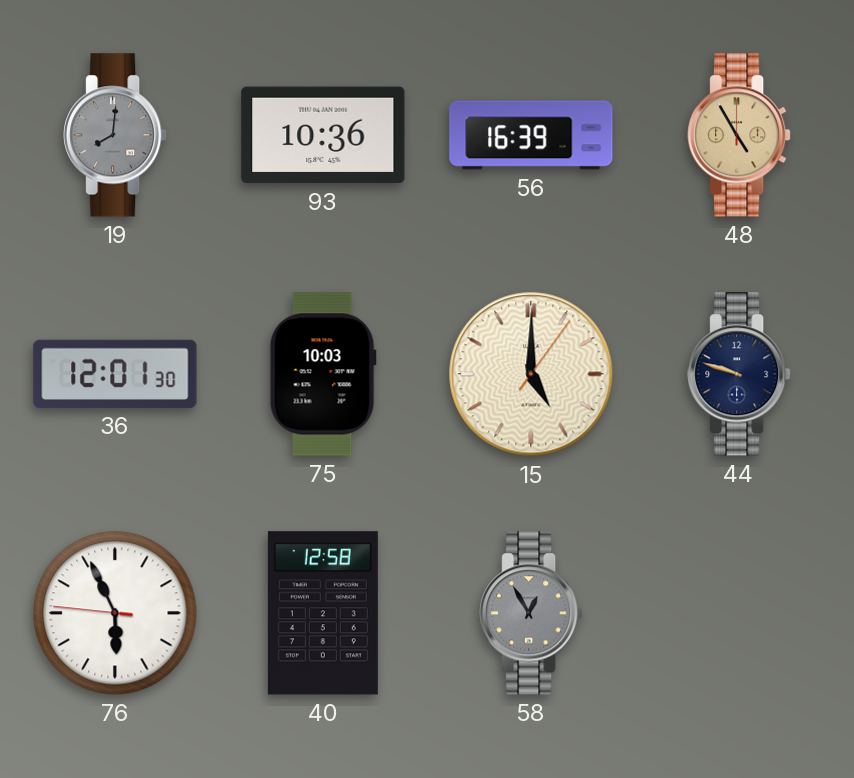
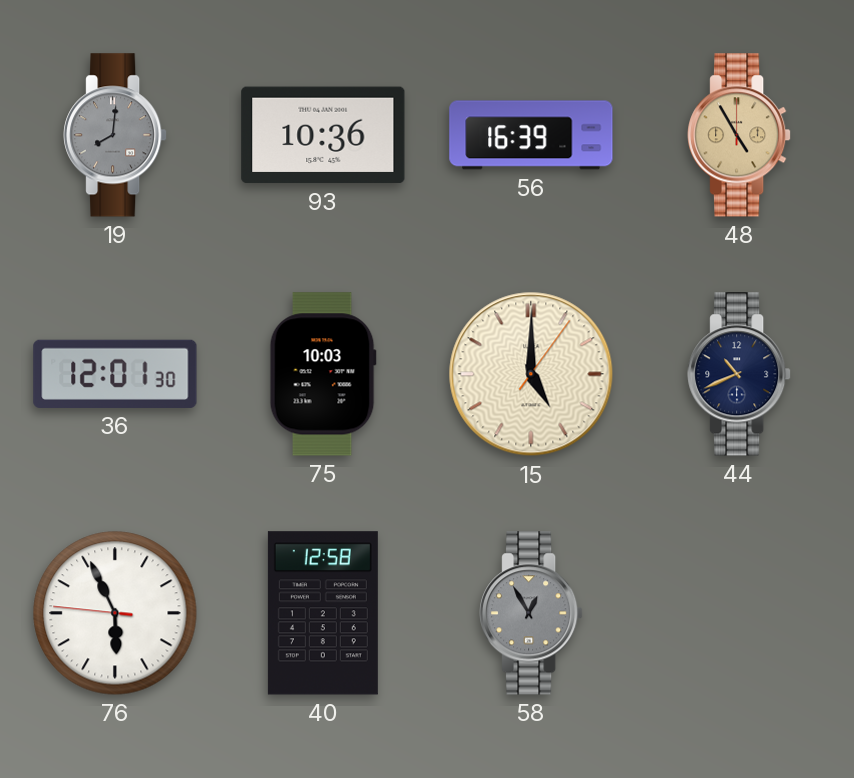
44: 9:48 -> 10:41 (739, 374)
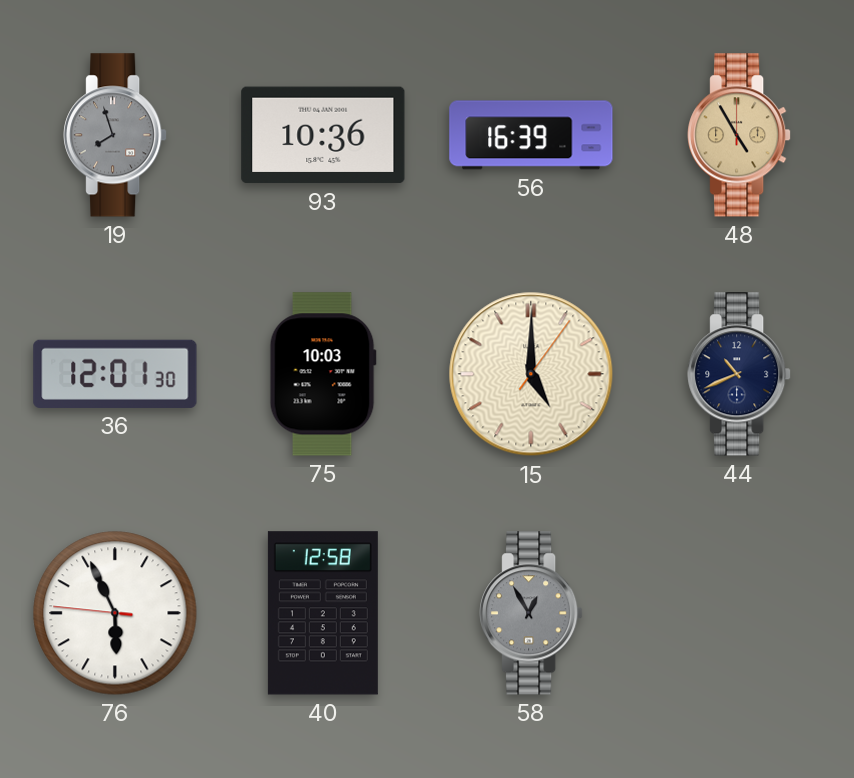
19: 8:01 -> 7:57 (115, 135)
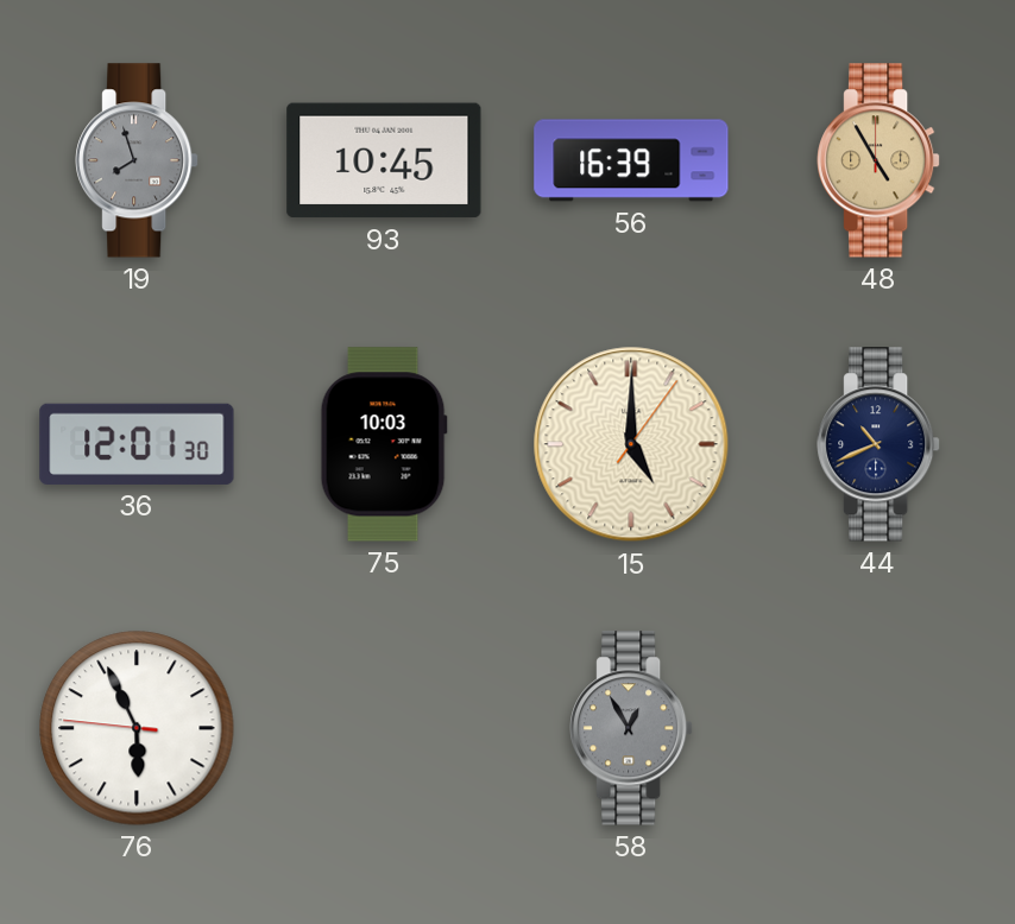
93: 10:36 -> 10:45 (384, 160)
40: 12:58 -> none (323, 613)
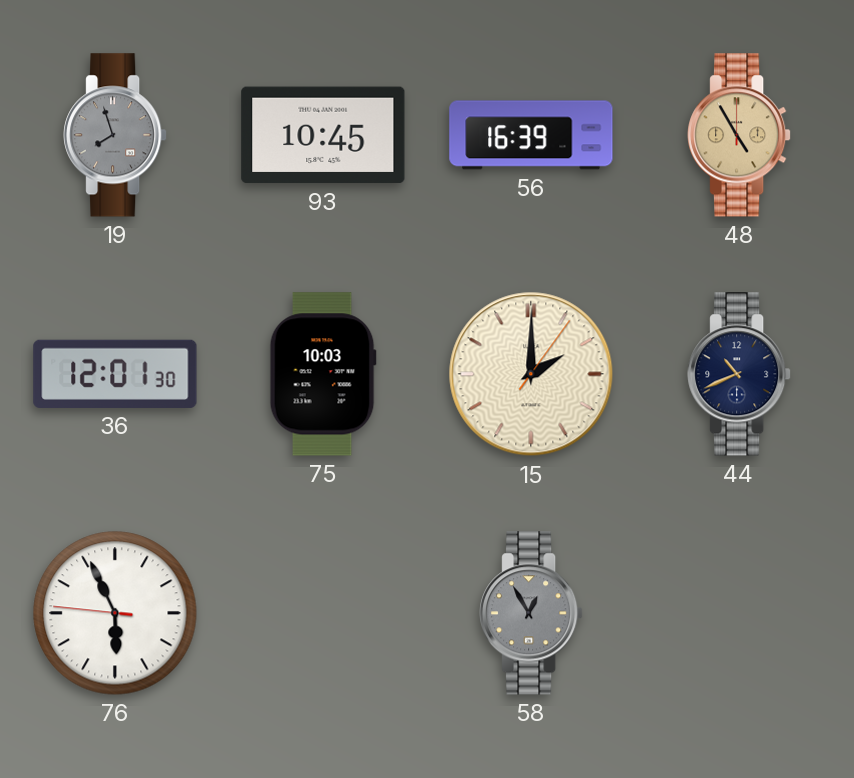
15: 5:00 -> 2:00 (531, 374)
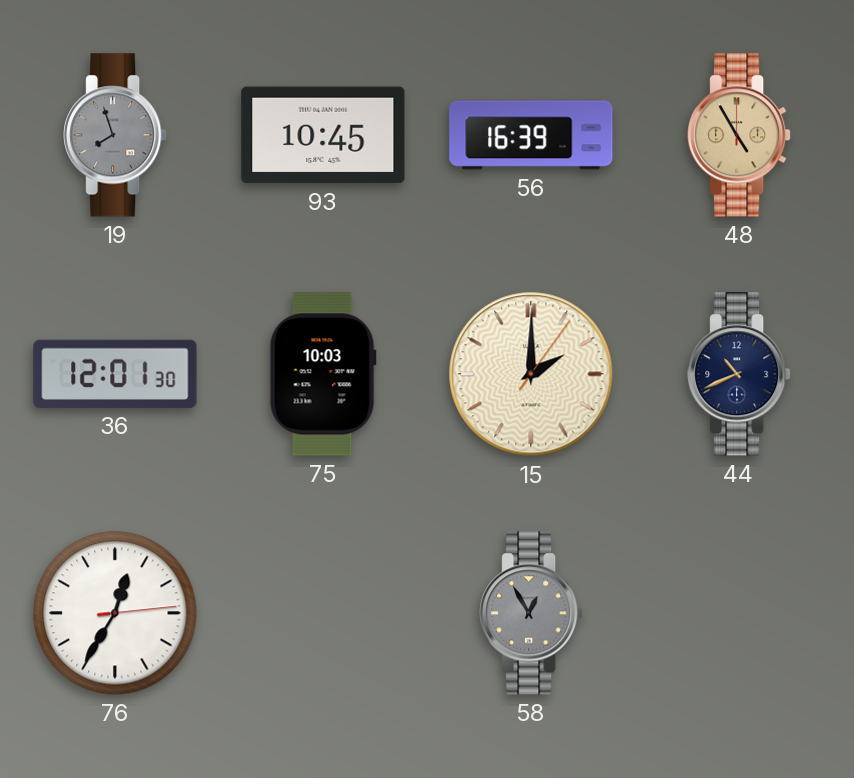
76: 5:55 -> 12:35 (115, 613)
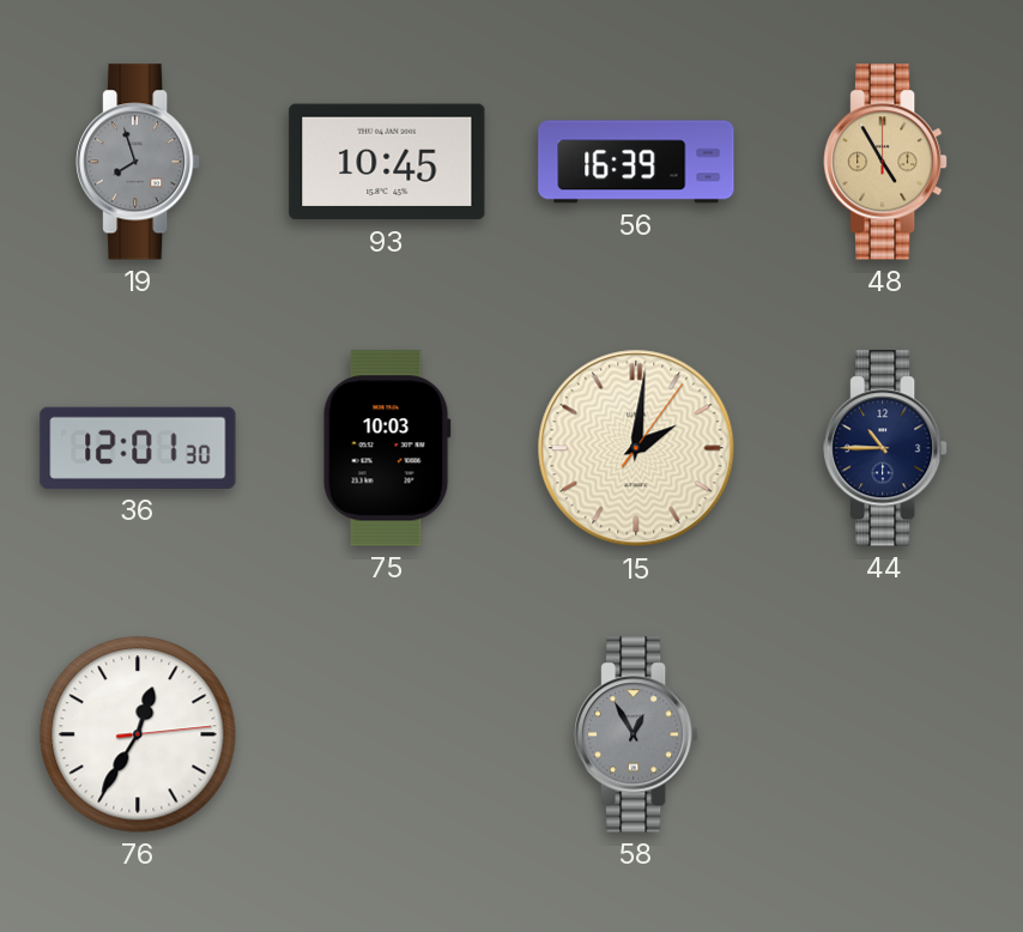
15: 2:00 -> 2:01 (636, 448)
44: 10:41 -> 10:45 (885, 448)
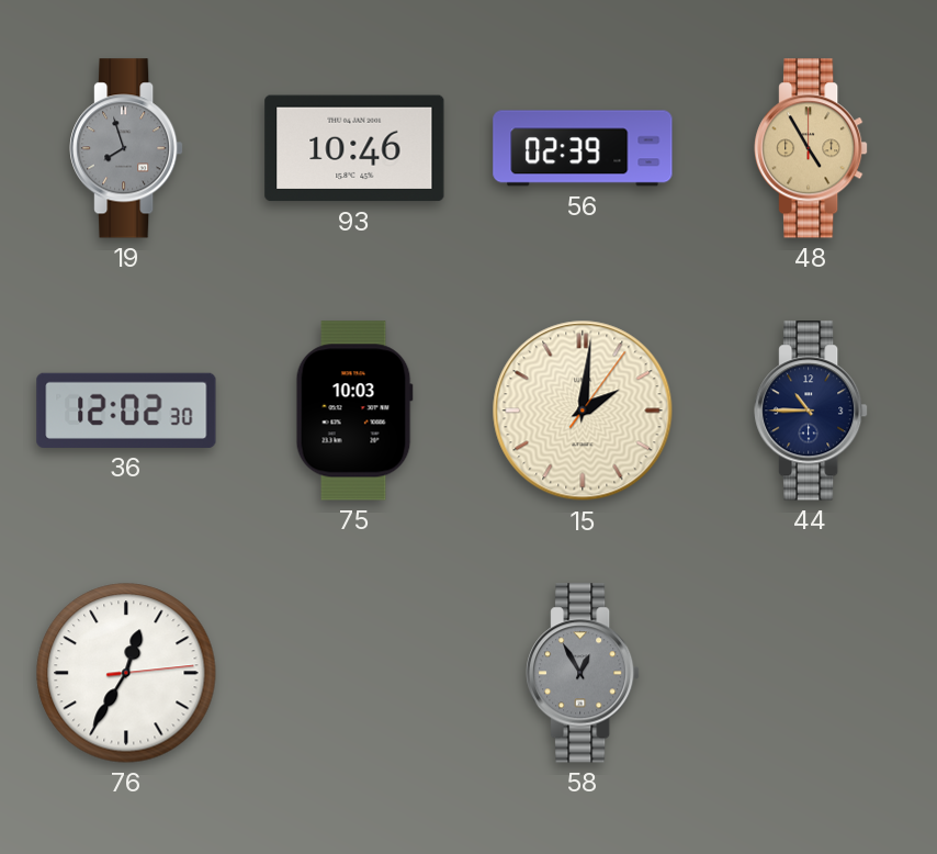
93: 10:45 -> 10:46 (354, 148)
56: 16:39 -> 02:39 (583, 148)
36: 12:01 -> 12:02 (126, 411)
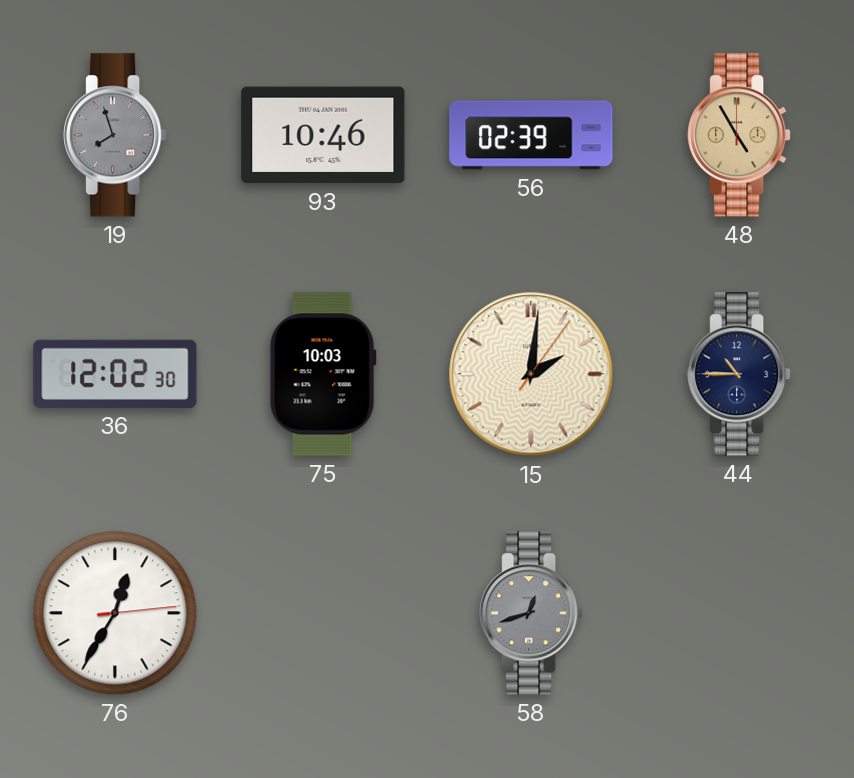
58: 12:55 -> 12:42 (531, 613)
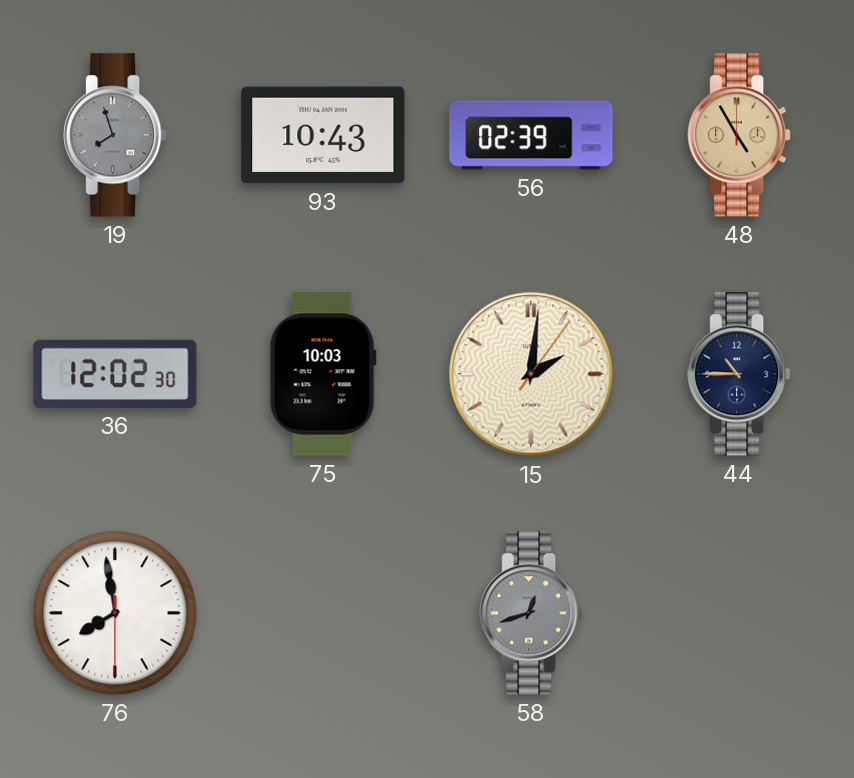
93: 10:46 -> 10:43 (323, 135)
76: 12:35 -> 7:58 (115, 613)
